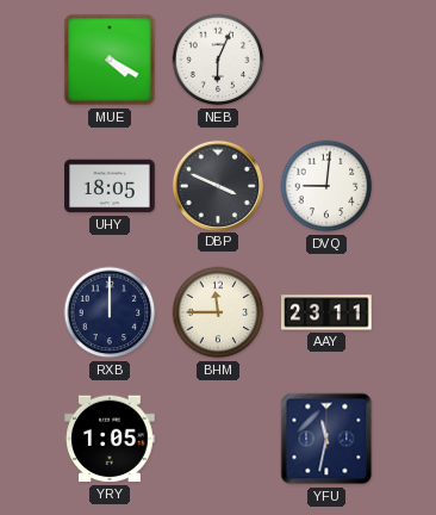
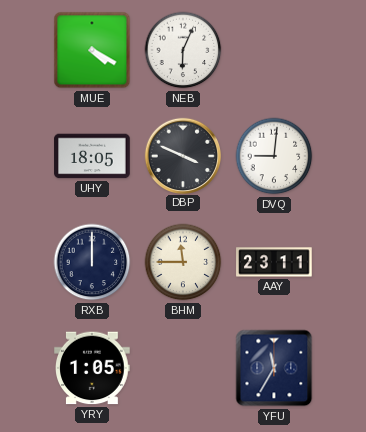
YFU: 11:32 -> 11:35 (274, 368)
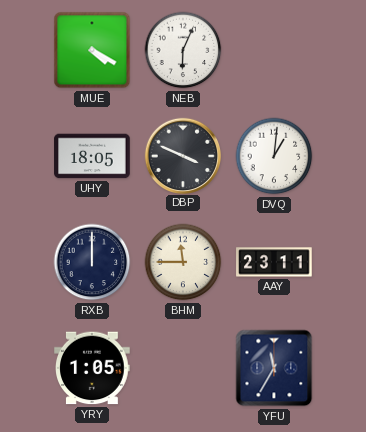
DVQ: 9:01 -> 1:01 (274, 156)
